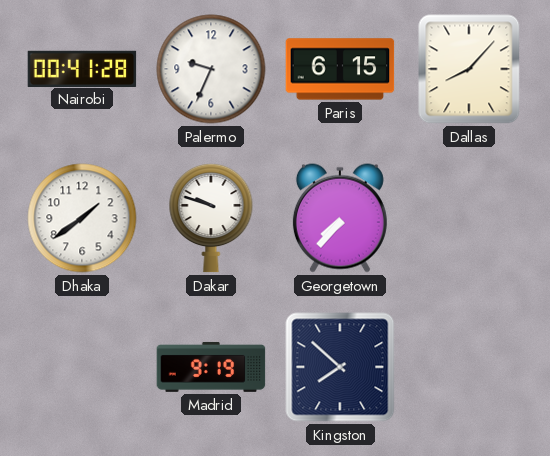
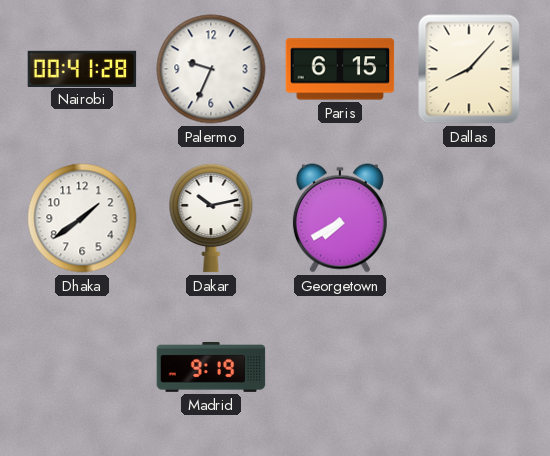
Dakar: 9:48 -> 10:13 (211, 218)
Georgetown: 7:37 -> 7:40 (340, 218)
Kingston: 7:52 -> none (340, 367)
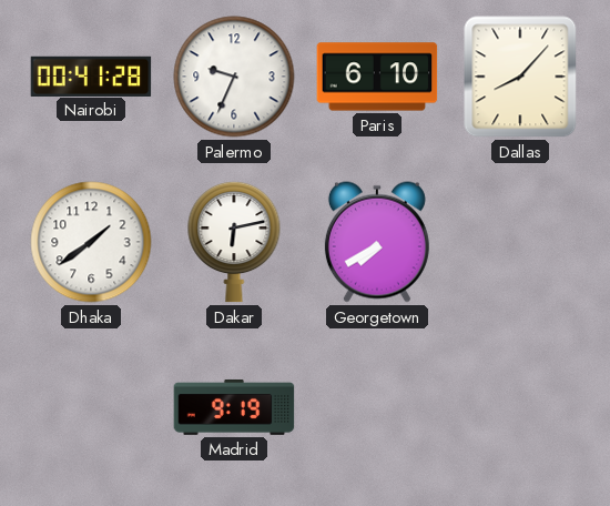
Paris: 6:15 -> 6:10 (377, 77)
Dakar: 10:13 -> 6:13 (234, 242)
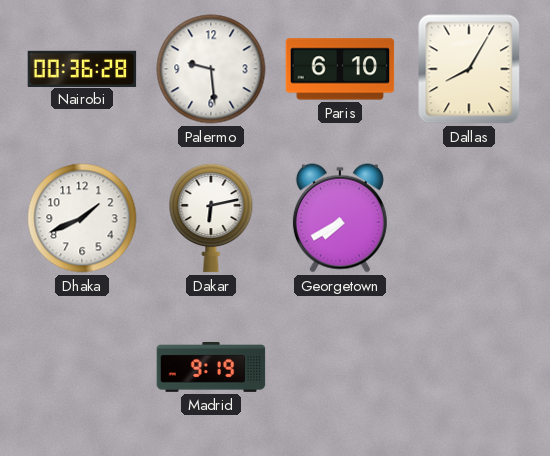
Nairobi: 00:41 -> 00:36 (82, 68)
Palermo: 9:34 -> 9:29 (211, 69)
Dallas: 8:07 -> 8:05 (469, 69)
Dhaka: 1:39 -> 1:41 (82, 218)
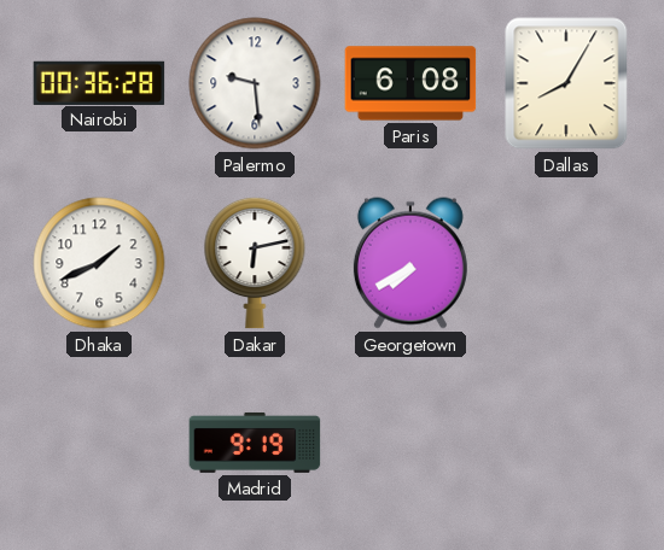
Paris: 6:10 -> 6:08 (410, 83)
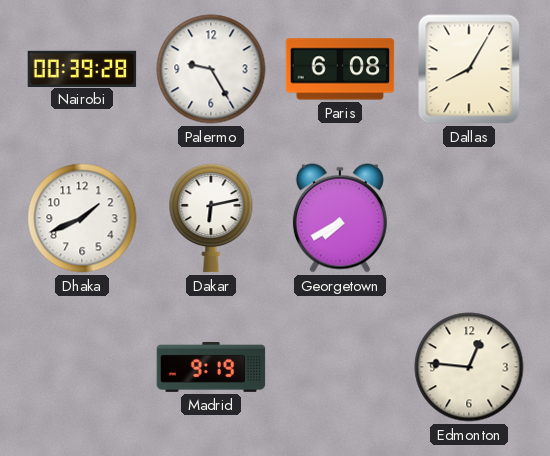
Nairobi: 00:36 -> 00:39 (82, 68)
Palermo: 9:29 -> 9:25 (211, 69)
Edmonton: none -> 12:46 (469, 367)
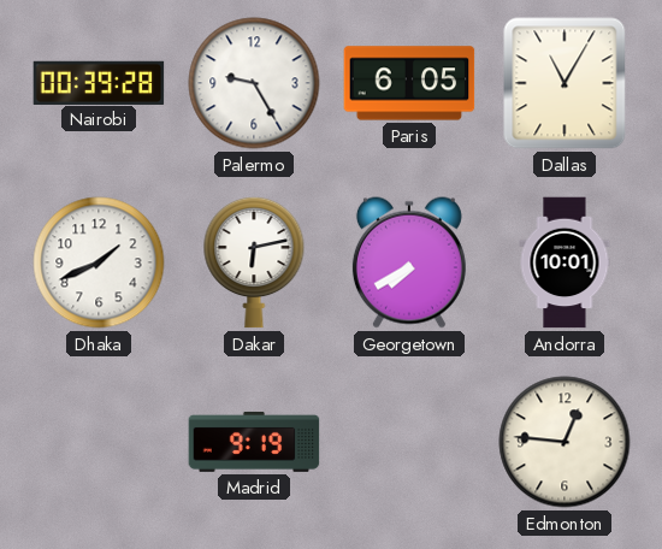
Paris: 6:08 -> 6:05 (409, 83)
Dallas: 8:05 -> 11:05 (565, 83)
Andorra: none -> 10:01 (565, 262)
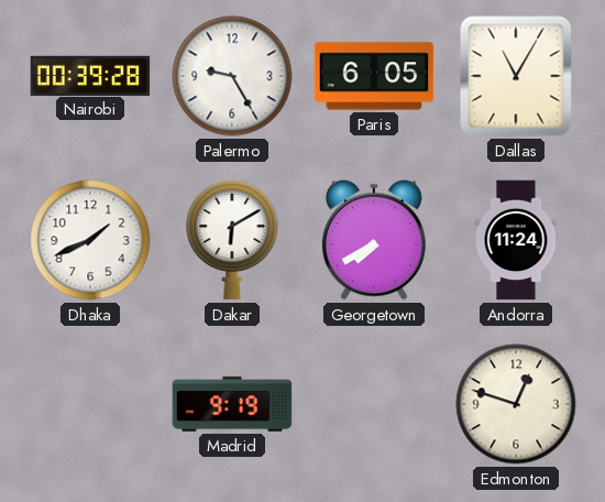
Dakar: 6:13 -> 6:10 (232, 240)
Andorra: 10:01 -> 11:24 (516, 240)
Edmonton: 12:46 -> 12:48 (516, 404)
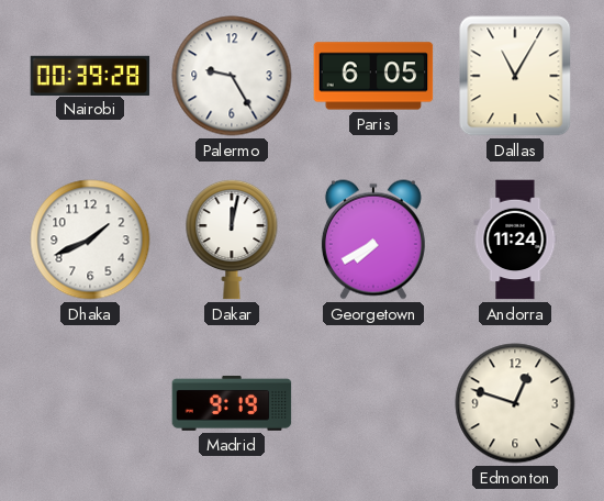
Dakar: 6:10 -> 12:02 (232, 240)
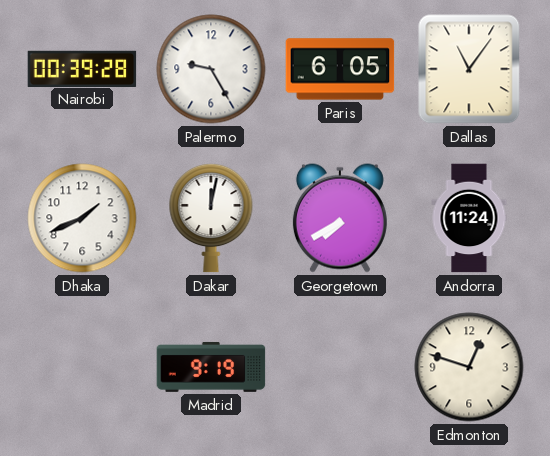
Dallas: 11:05 -> 11:06 (469, 69)
